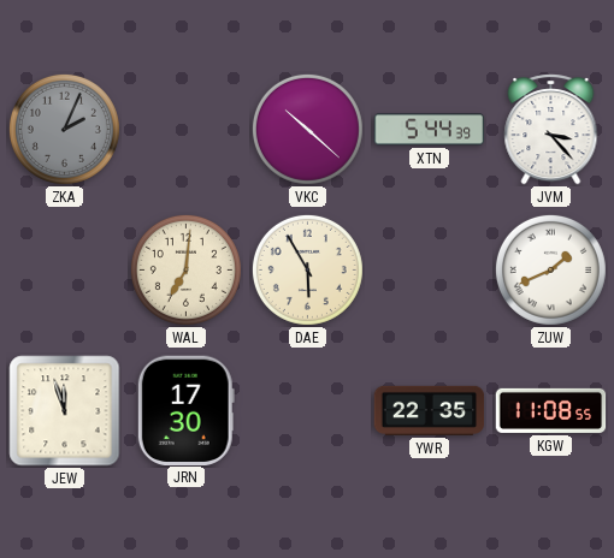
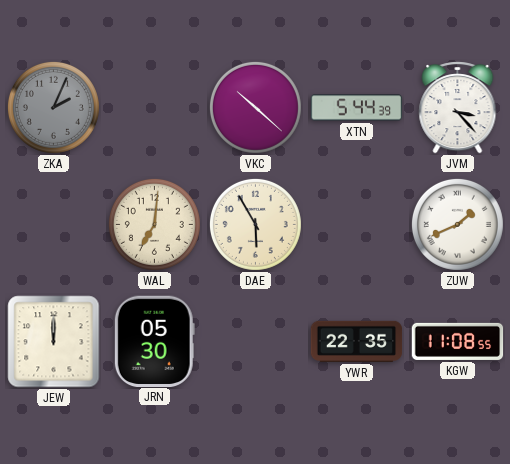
JEW: 11:57 -> 12:00 (54, 342)
JRN: 17:30 -> 05:30 (154, 341)
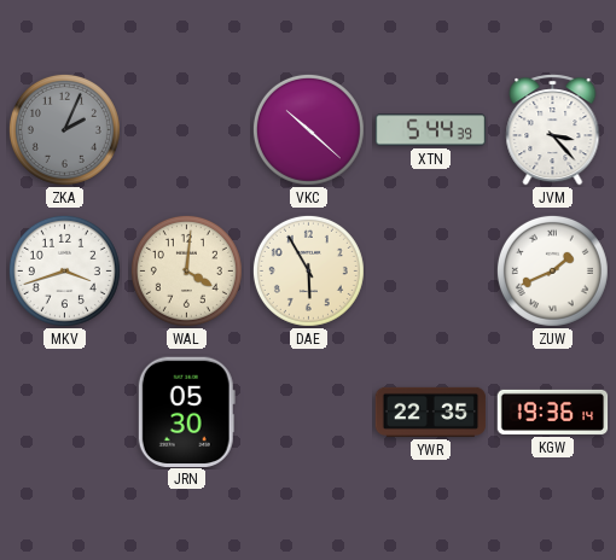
MKV: none -> 3:42 (64, 270)
WAL: 7:01 -> 4:01 (186, 270)
JEW: 12:00 -> none (54, 342)
KGW: 11:08 -> 19:36 (553, 412)
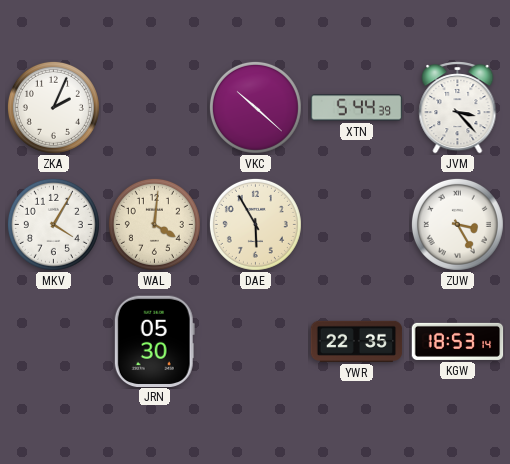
ZKA dial: grey -> white (53, 107)
MKV: 3:42 -> 4:05 (53, 224)
ZUW: 1:41 -> 3:25 (457, 224)
KGW: 19:36 -> 18:53 (458, 341)
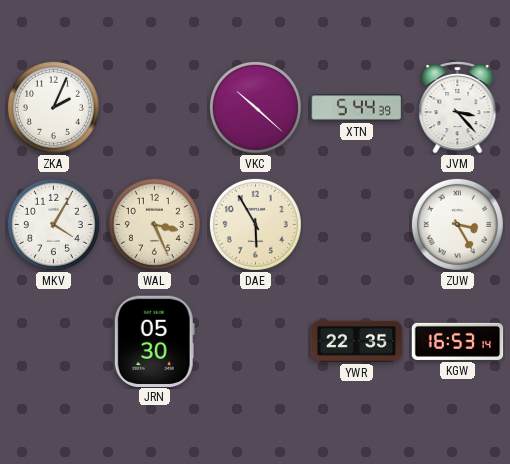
WAL: 4:01 -> 3:26 (154, 224)
KGW: 18:53 -> 16:53 (458, 341)
